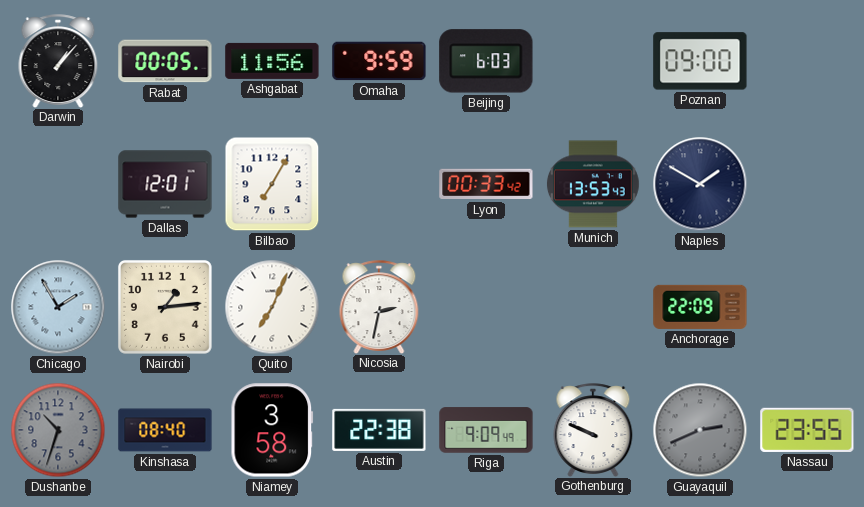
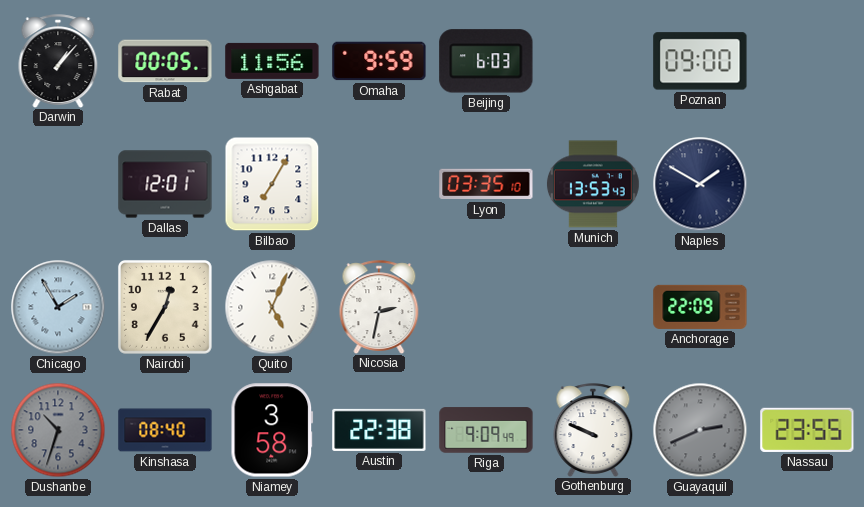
Lyon: 00:33 -> 03:35 (486, 184)
Nairobi: 1:14 -> 12:35 (165, 307)
Quito: 7:04 -> 5:04 (272, 307)
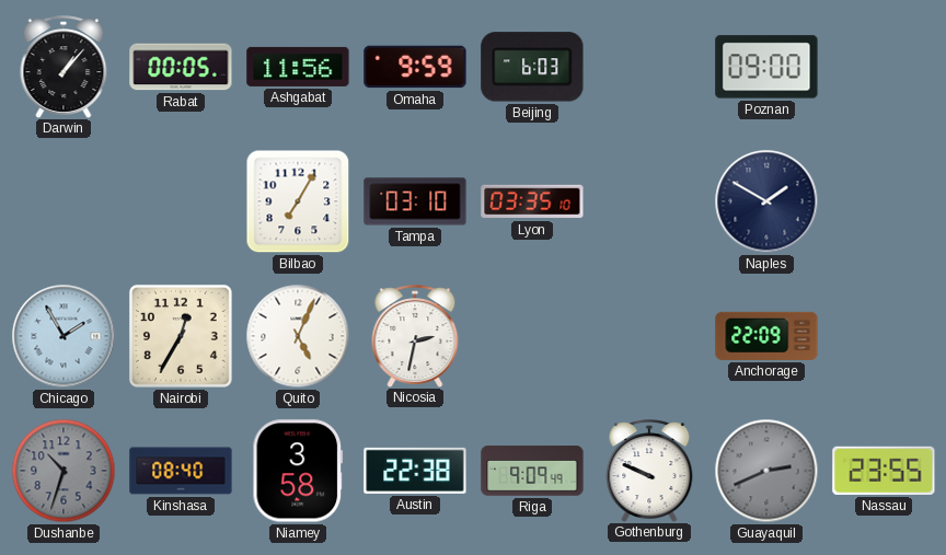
Dallas: 12:01 -> none (165, 184)
Tampa: none -> 03:10 (415, 201)
Munich: 13:53 -> none (593, 184)
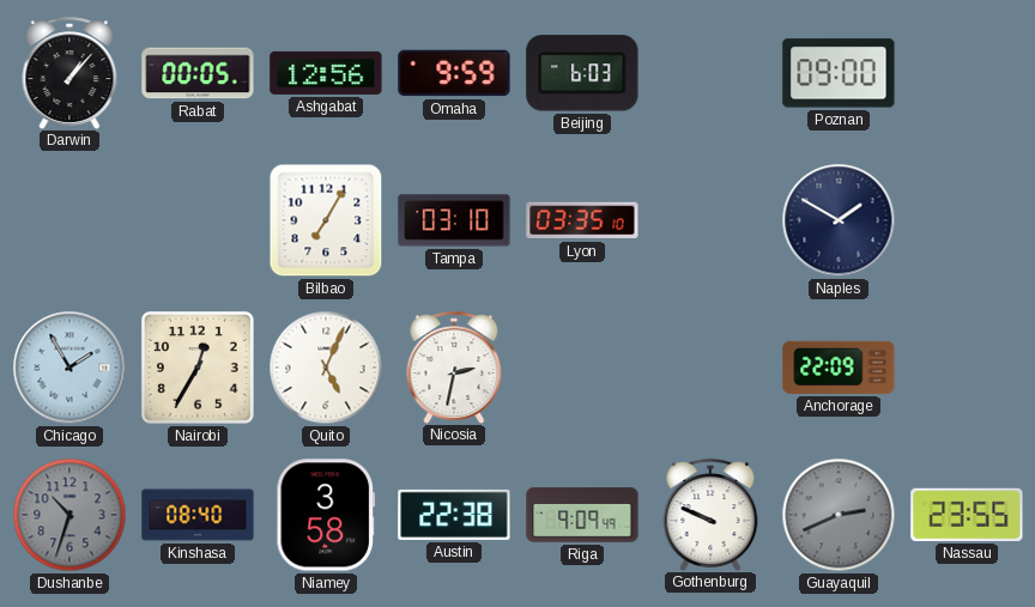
Ashgabat: 11:56 -> 12:56 (326, 73)
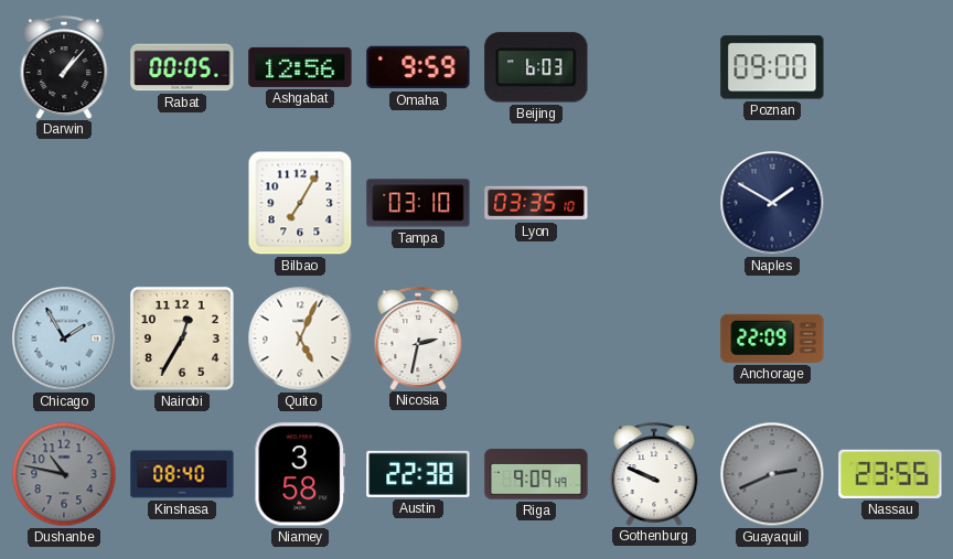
Dushanbe: 10:33 -> 10:47 (64, 474)
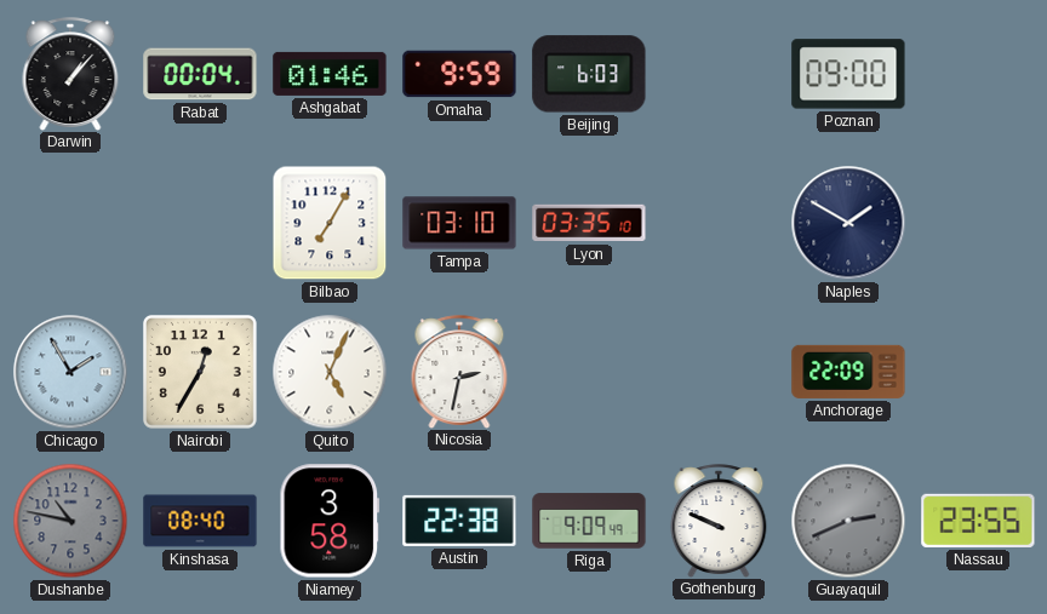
Rabat: 00:05 -> 00:04 (200, 74)
Ashgabat: 12:56 -> 01:46 (330, 74)
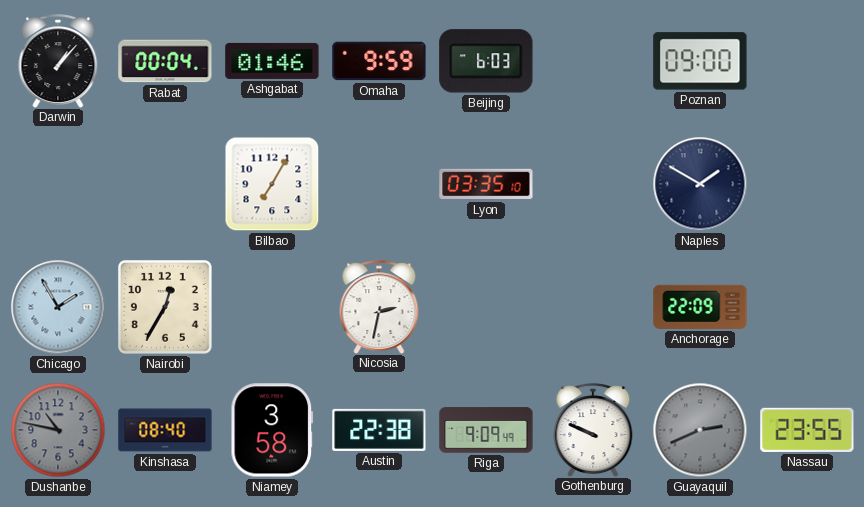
Tampa: 03:10 -> none (459, 223)
Quito: 5:04 -> none (330, 372)
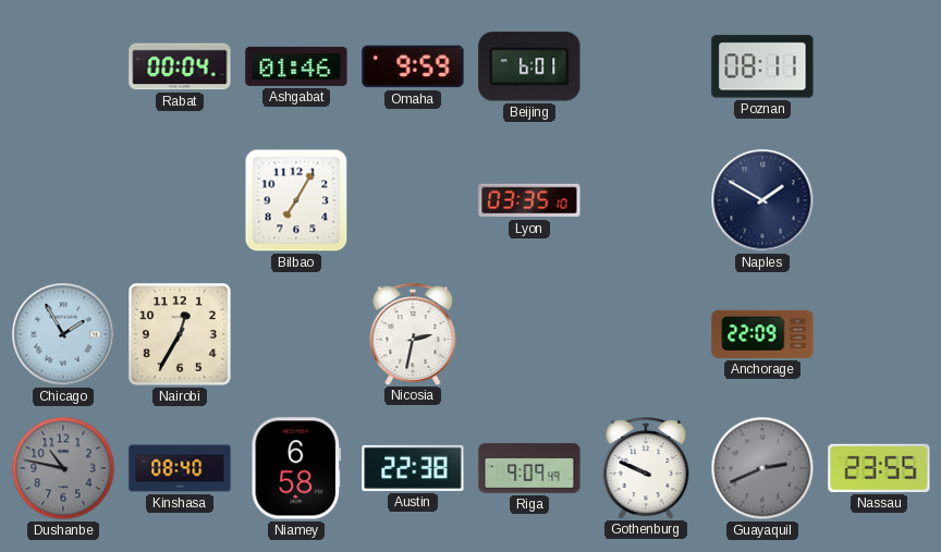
Darwin: 1:07 -> none (58, 61)
Beijing: 6:03 -> 6:01 (529, 66)
Poznan: 09:00 -> 08:11 (762, 66)
Niamey: 3:58 -> 6:58 (296, 468)
